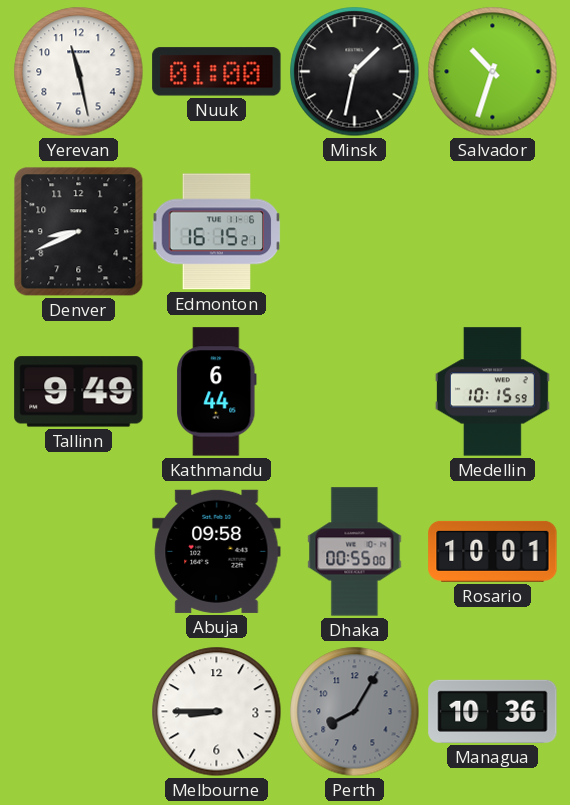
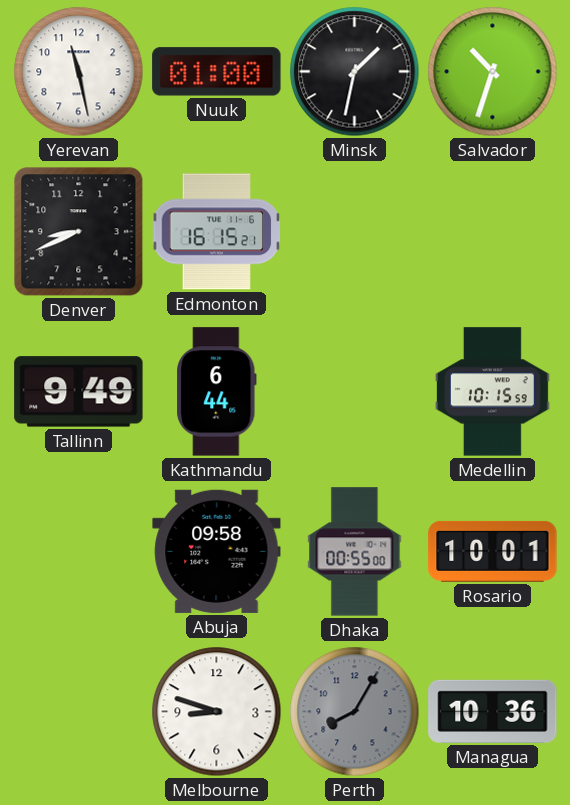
Melbourne: 8:45 -> 8:48 (217, 712)
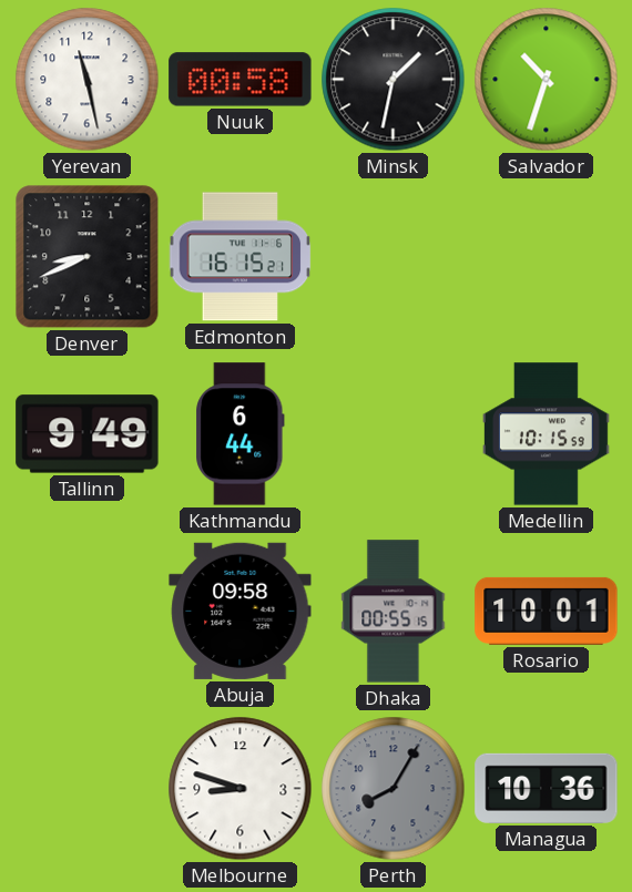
Nuuk: 01:00 -> 00:58 (241, 80)
Dhaka: 00:55:00 -> 00:55:15 (394, 612)
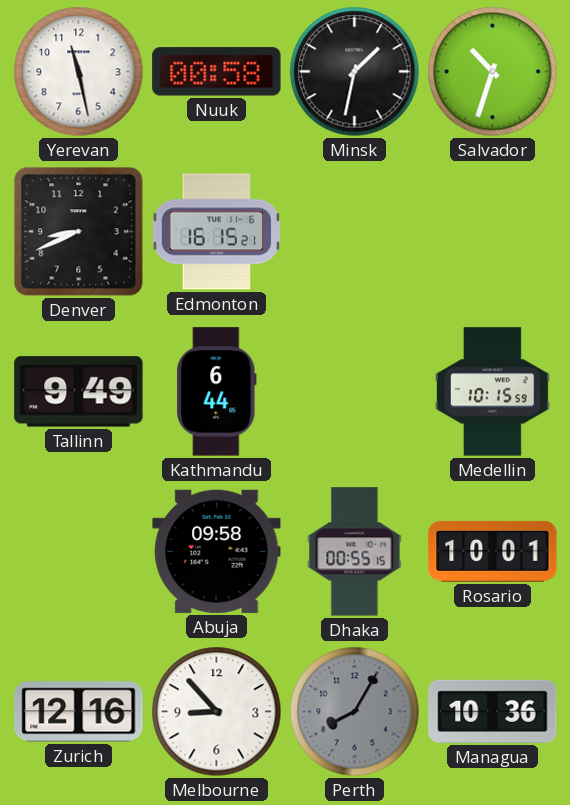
Zurich: none -> 12:16 (79, 712)
Melbourne: 8:48 -> 8:53 (217, 712)
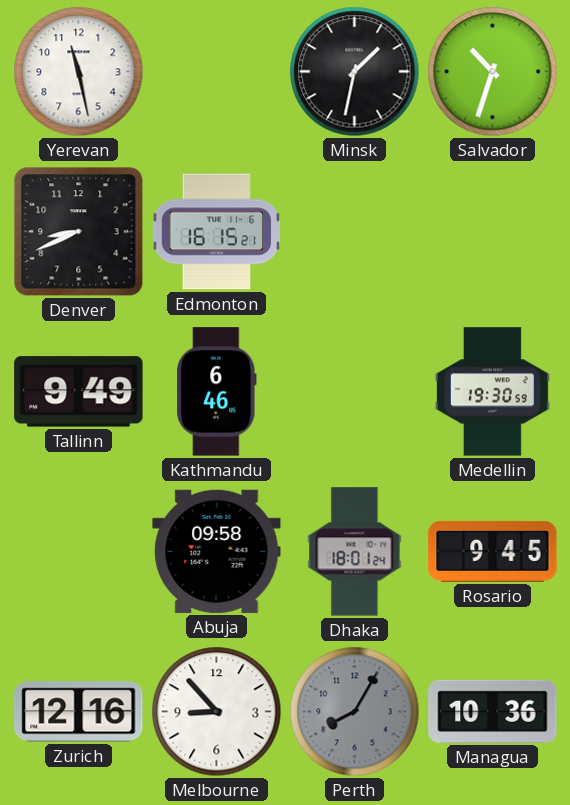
Nuuk: 00:58 -> none (217, 72)
Kathmandu: 6:44 -> 6:46 (217, 392)
Medellin: 10:15 -> 19:30 (492, 392)
Dhaka: 00:55 -> 18:01 (355, 552)
Rosario: 10:01 -> 9:45 (493, 551)
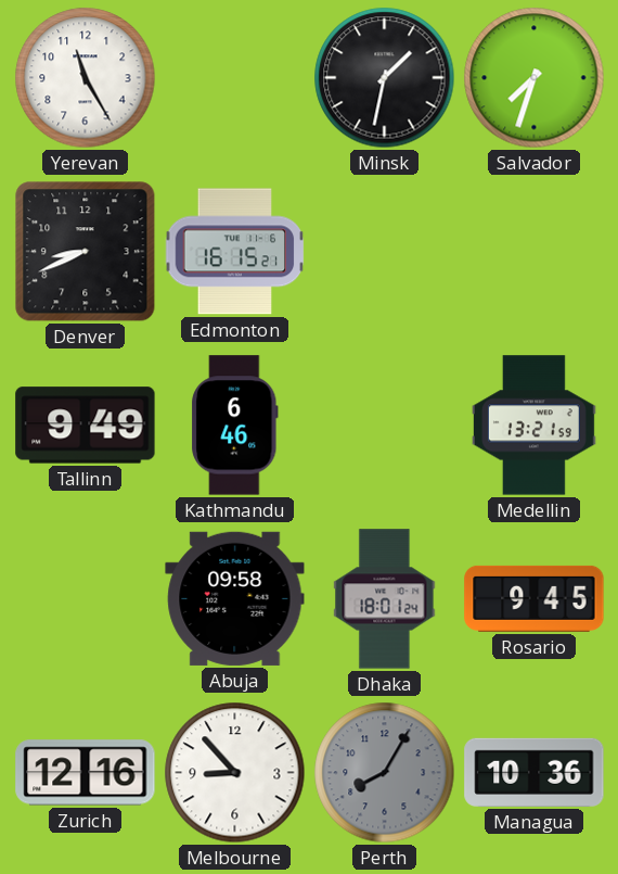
Yerevan: 11:28 -> 11:25 (86, 78)
Salvador: 10:33 -> 7:33 (535, 78)
Medellin: 19:30 -> 13:21 (533, 426)
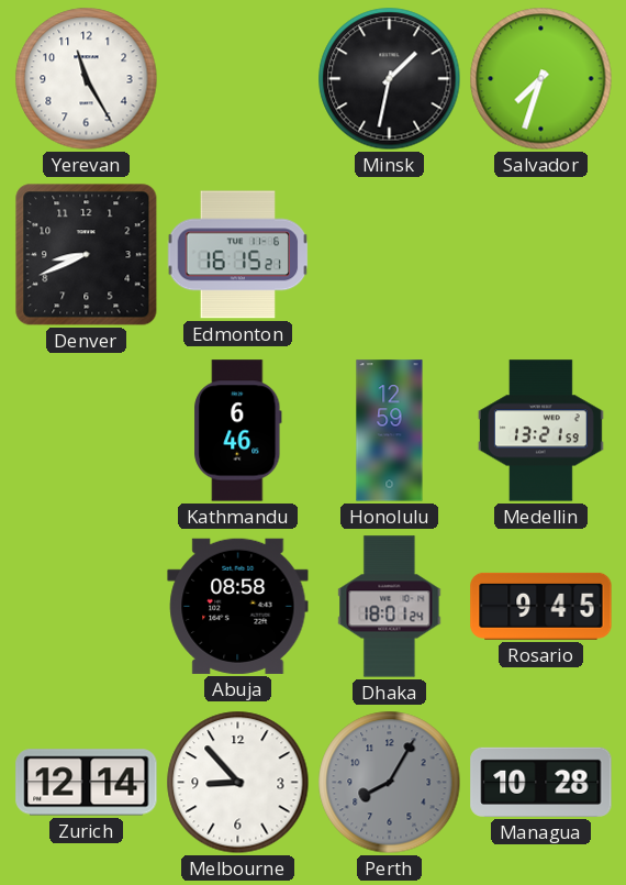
Tallinn: 9:49 -> none (86, 426)
Honolulu: none -> 12:59 (390, 431)
Abuja: 09:58 -> 08:58 (238, 606)
Zurich: 12:16 -> 12:14 (87, 783)
Managua: 10:36 -> 10:28 (541, 782)
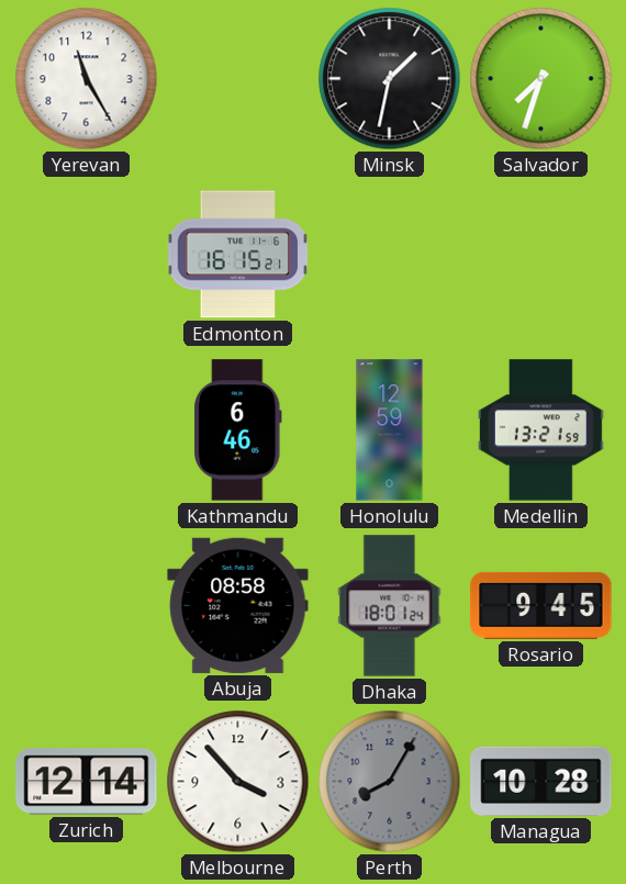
Denver: 8:41 -> none (87, 255)
Melbourne: 8:53 -> 3:53 (238, 782)
